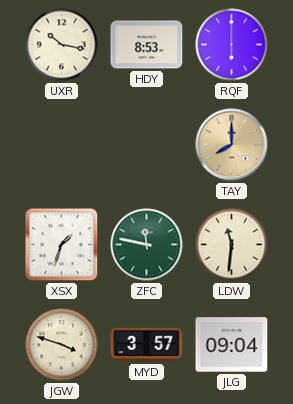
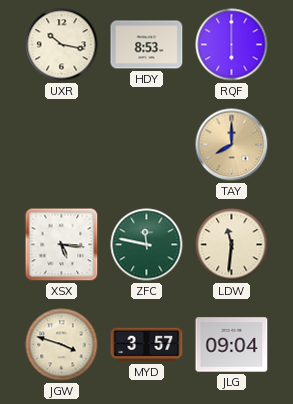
XSX: 1:33 -> 5:16 (62, 245)
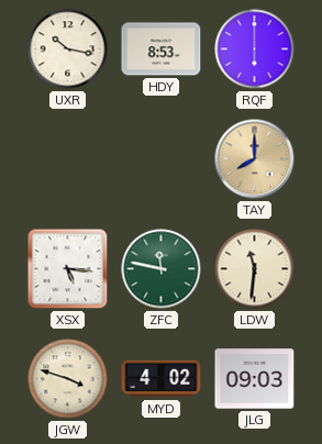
MYD: 3:57 -> 4:02 (162, 379)
JLG: 09:04 -> 09:03 (255, 379)
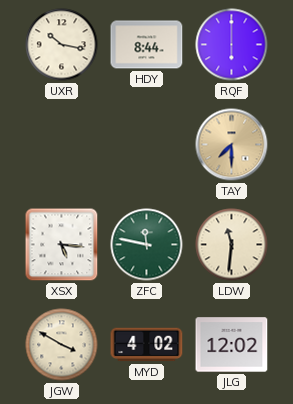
HDY: 8:53 -> 8:44 (147, 45)
TAY: 8:00 -> 7:30 (232, 145)
JGW: 3:48 -> 3:50 (62, 345)
JLG: 09:03 -> 12:02 (232, 345)
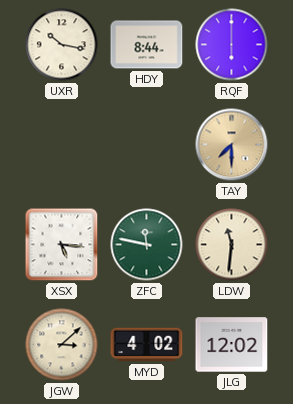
JGW: 3:50 -> 3:08 (62, 345)
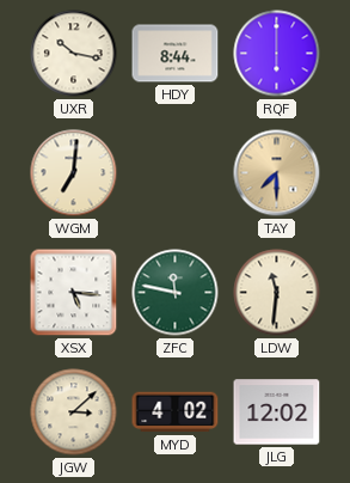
WGM: none -> 7:01 (74, 173)
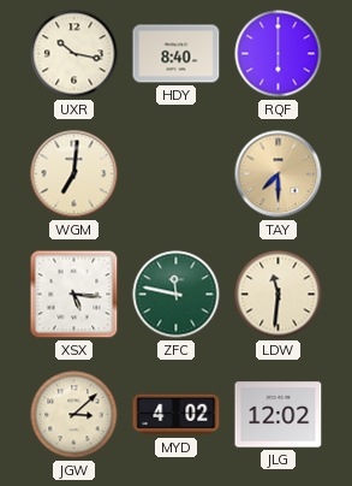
HDY: 8:44 -> 8:40 (177, 54)
